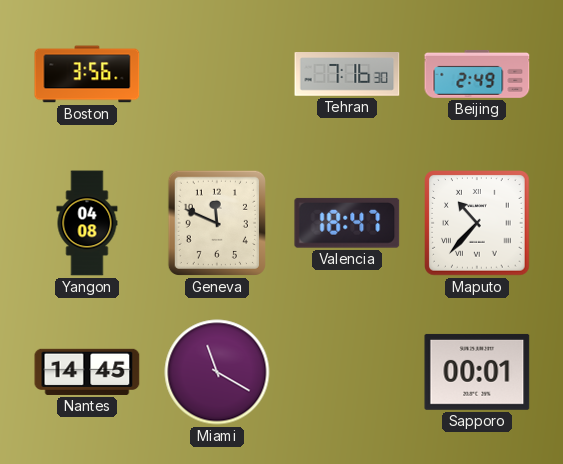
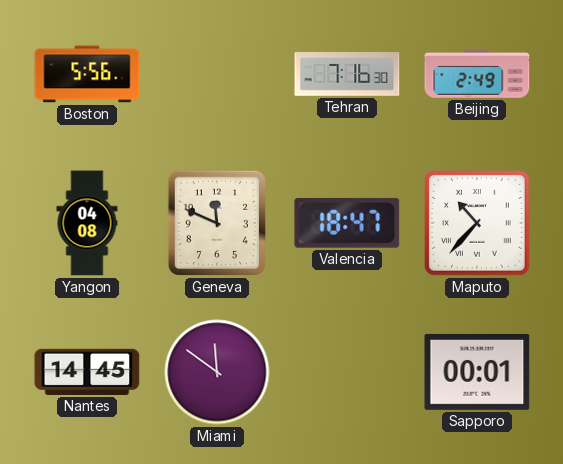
Boston: 3:56 -> 5:56 (87, 74)
Miami: 11:20 -> 11:51 (217, 372)
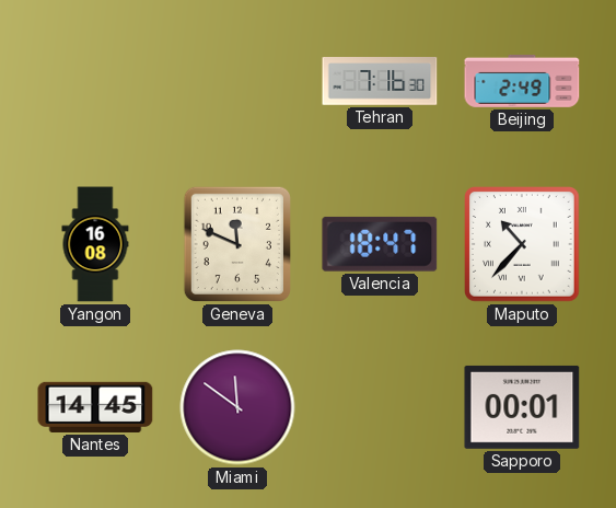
Boston: 5:56 -> none (87, 74)
Yangon: 04:08 -> 16:08 (95, 244)
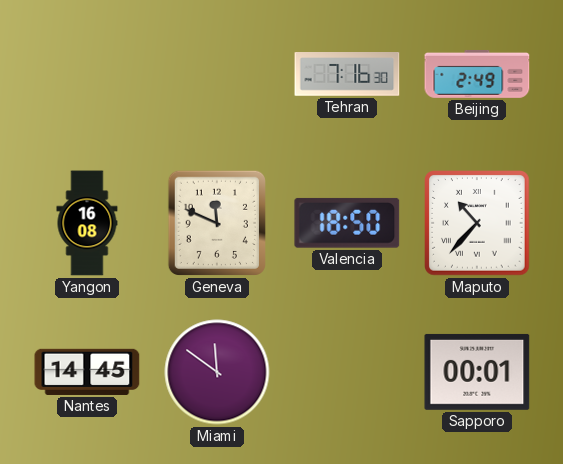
Valencia: 18:47 -> 18:50 (347, 223)
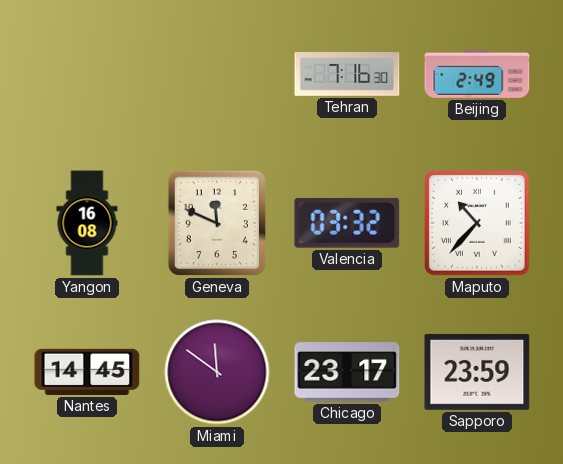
Valencia: 18:50 -> 03:32 (347, 223)
Chicago: none -> 23:17 (347, 372)
Sapporo: 00:01 -> 23:59 (477, 372)
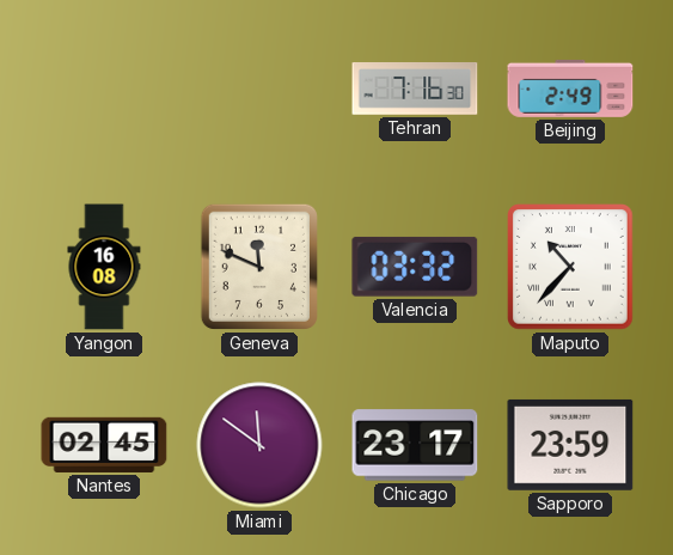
Nantes: 14:45 -> 02:45 (104, 445)
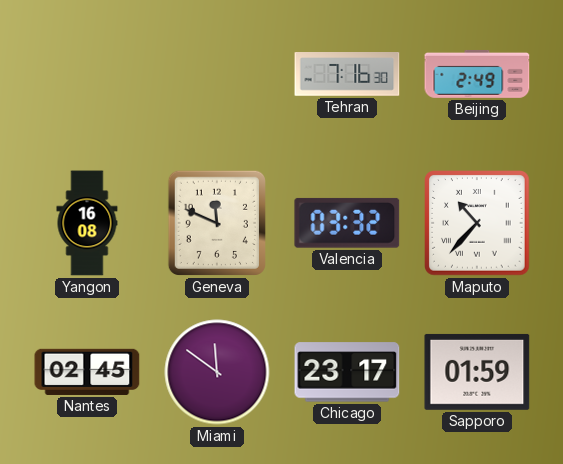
Sapporo: 23:59 -> 01:59 (477, 372)
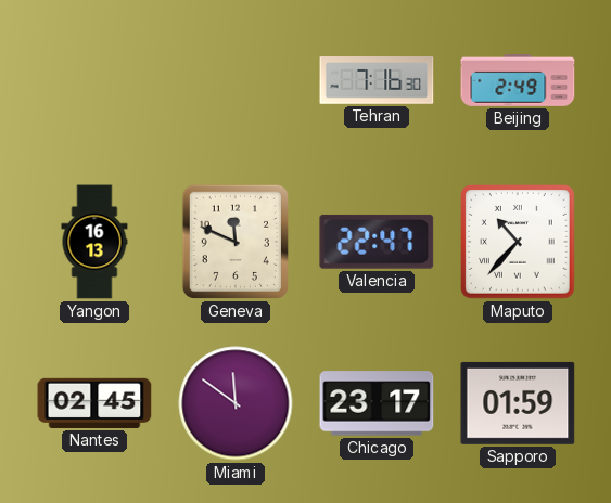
Yangon: 16:08 -> 16:13 (94, 242)
Valencia: 03:32 -> 22:47 (377, 242)
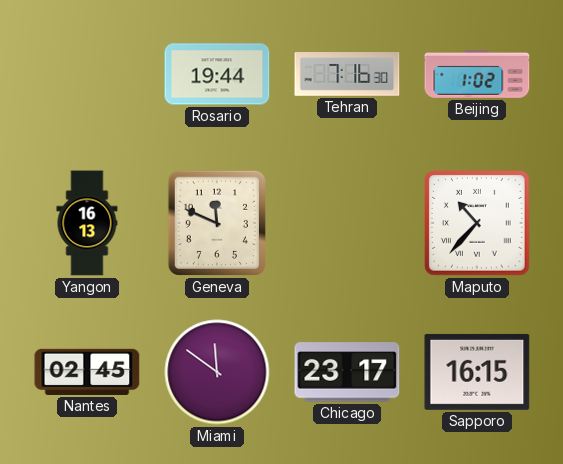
Rosario: none -> 19:44 (217, 74)
Beijing: 2:49 -> 1:02 (477, 74)
Valencia: 22:47 -> none (377, 242)
Sapporo: 01:59 -> 16:15 (477, 372)
